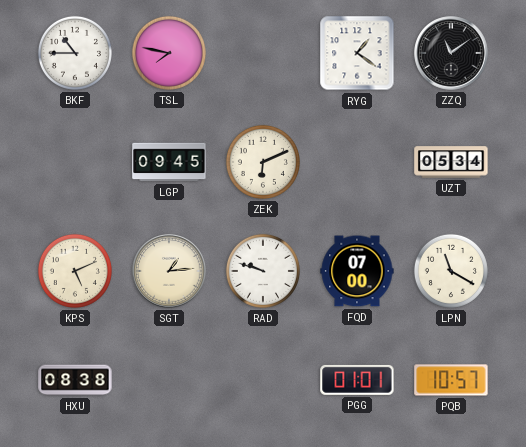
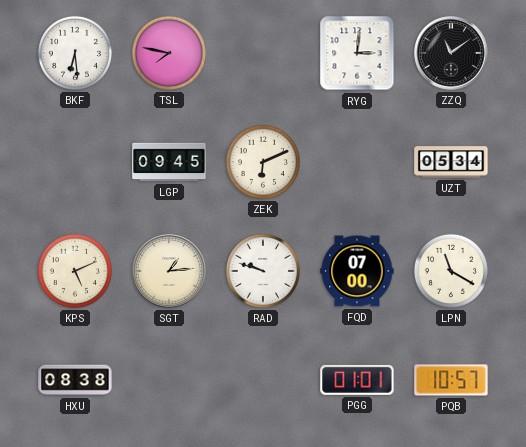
BKF: 10:45 -> 6:29 (75, 53)
RYG: 1:21 -> 3:01 (357, 53)
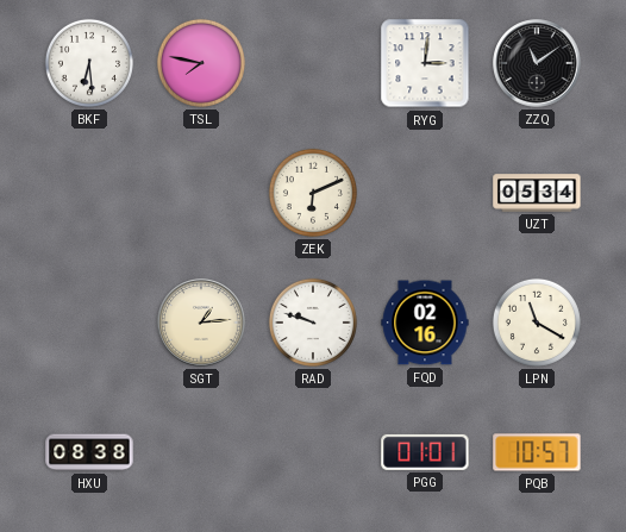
LGP: 09:45 -> none (169, 162)
KPS: 5:11 -> none (75, 271)
FQD: 07:00 -> 02:16 (425, 323)
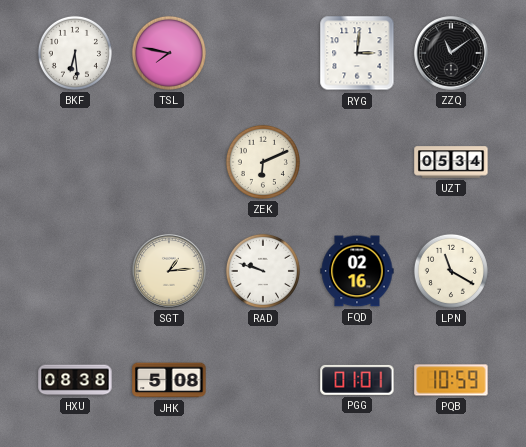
JHK: none -> 5:08 (169, 380)
PQB: 10:57 -> 10:59 (451, 380)
